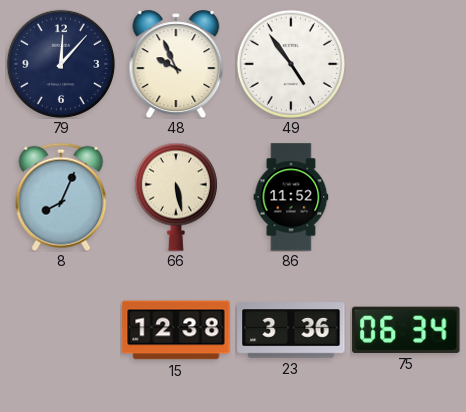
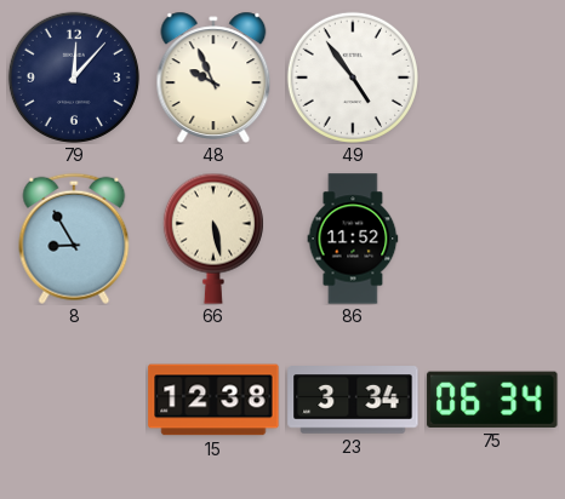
8: 8:04 -> 8:55 (74, 239)
23: 3:36 -> 3:34 (353, 400)
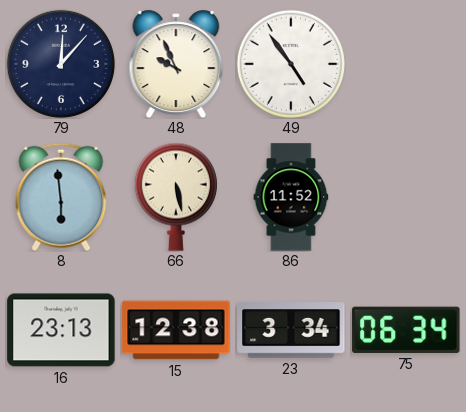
8: 8:55 -> 5:59 (61, 197)
16: none -> 23:13 (61, 330)
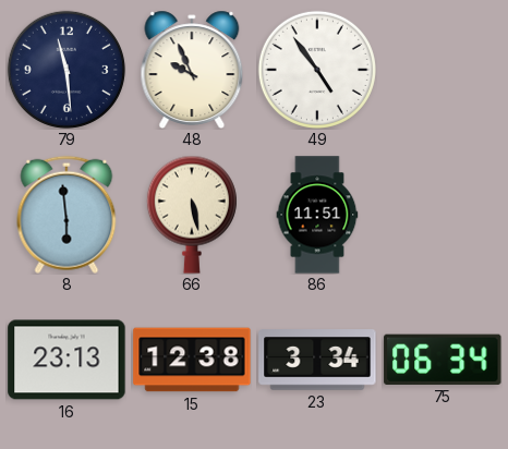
79: 12:07 -> 11:29 (66, 70)
86: 11:52 -> 11:51 (317, 215)
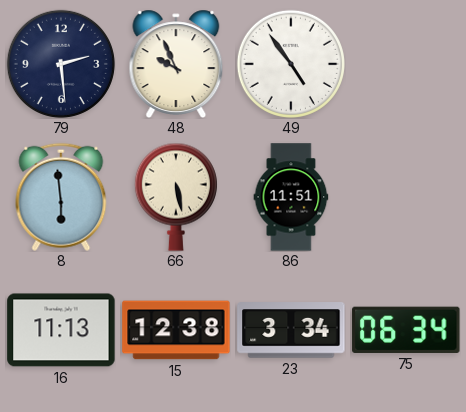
79: 11:29 -> 2:29 (61, 64)
16: 23:13 -> 11:13 (61, 330)
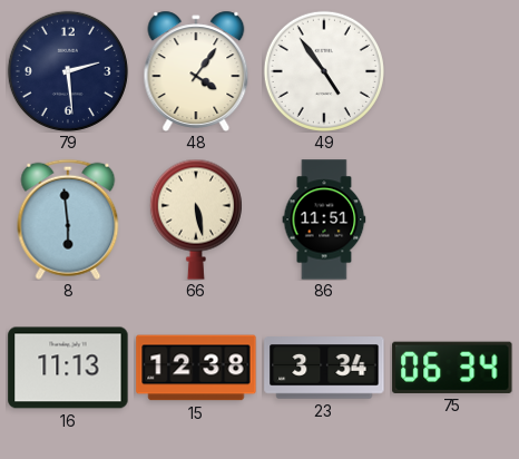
48: 9:56 -> 4:06 (196, 70)
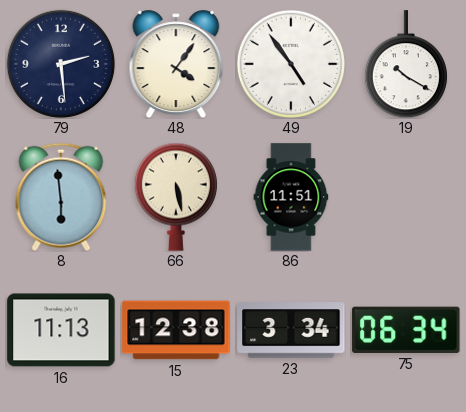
19: none -> 10:20 (406, 64)
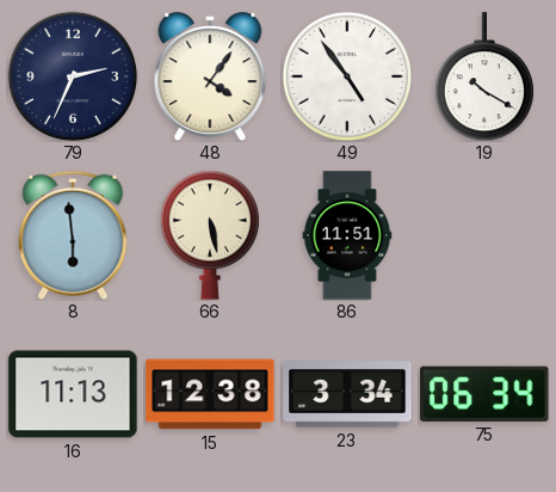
79: 2:29 -> 2:34 (73, 76)
